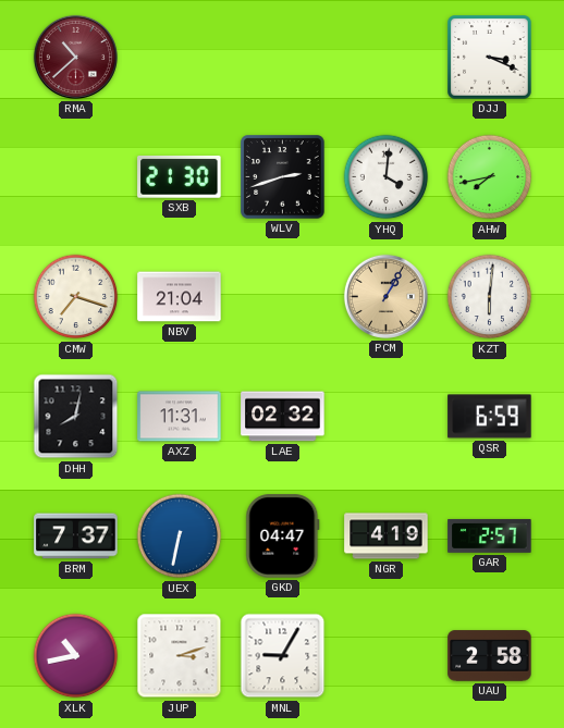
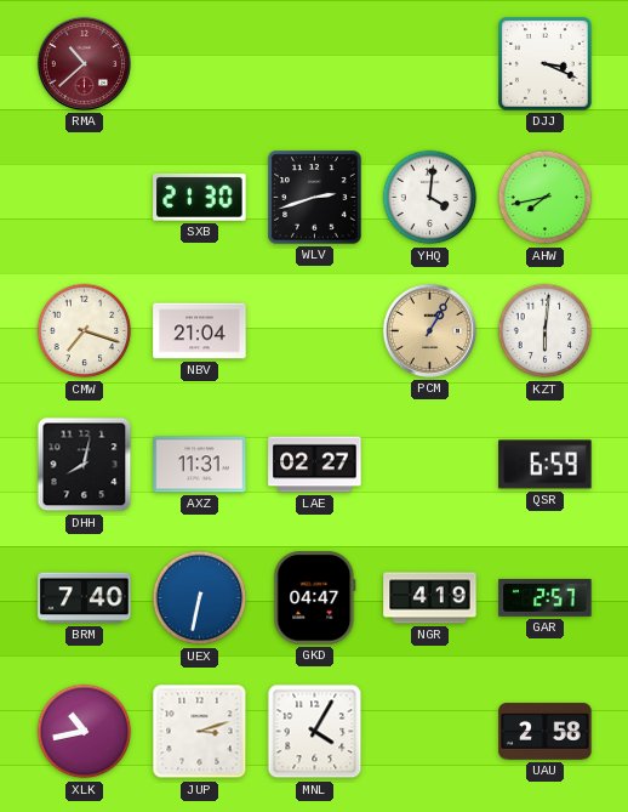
LAE: 02:32 -> 02:27 (315, 465)
BRM: 7:37 -> 7:40 (85, 598)
MNL: 9:05 -> 4:05 (315, 732)
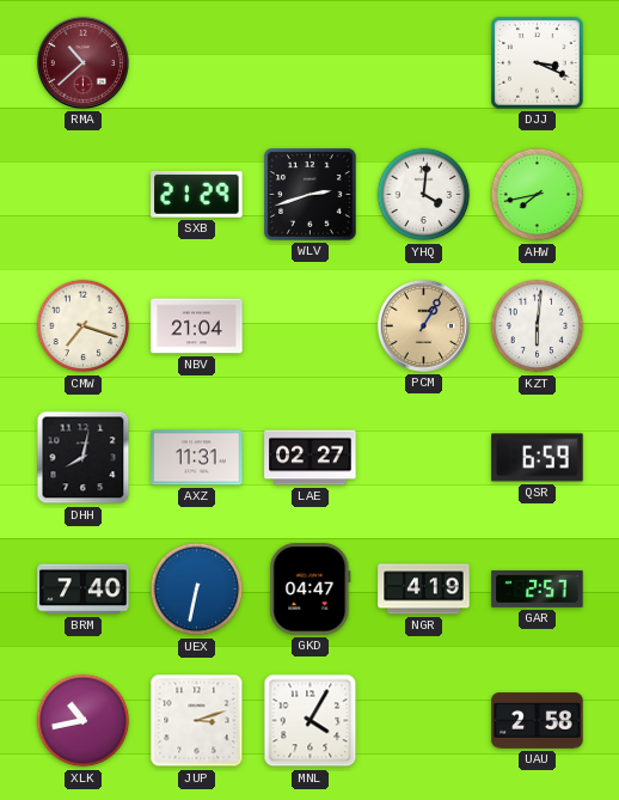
SXB: 21:30 -> 21:29 (197, 195)
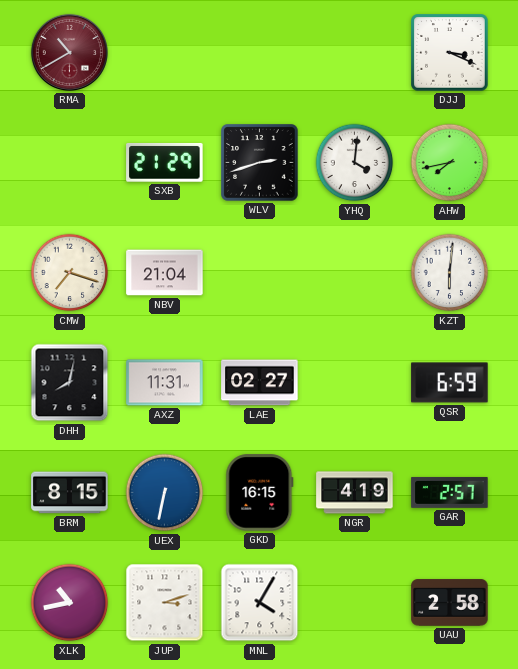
RMA: 10:38 -> 10:40 (69, 52)
PCM: 1:05 -> none (423, 325)
BRM: 7:40 -> 8:15 (70, 493)
GKD: 04:47 -> 16:15 (260, 493)
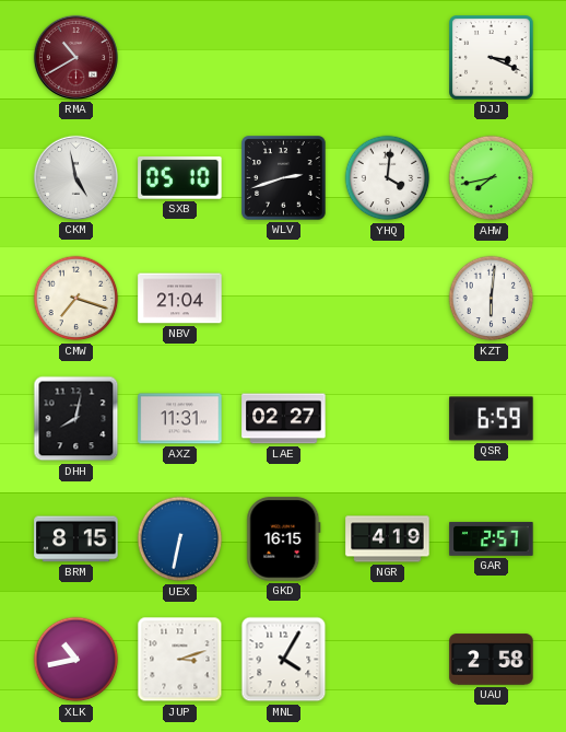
CKM: none -> 4:58 (75, 177)
SXB: 21:29 -> 05:10 (180, 178)
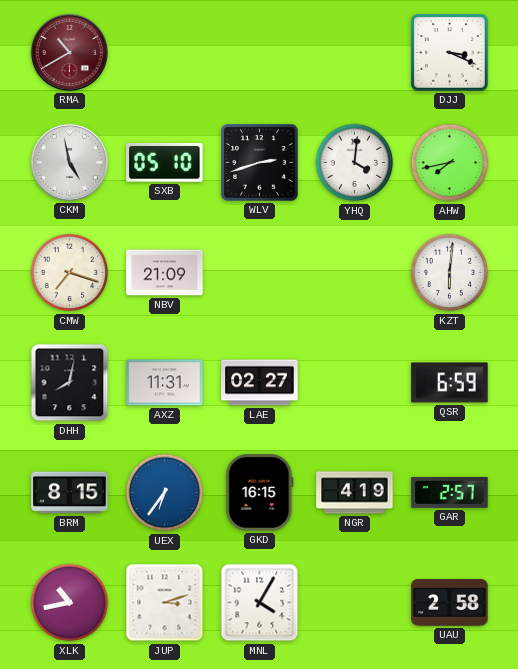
NBV: 21:04 -> 21:09 (165, 273)
UEX: 6:32 -> 6:36 (165, 493)
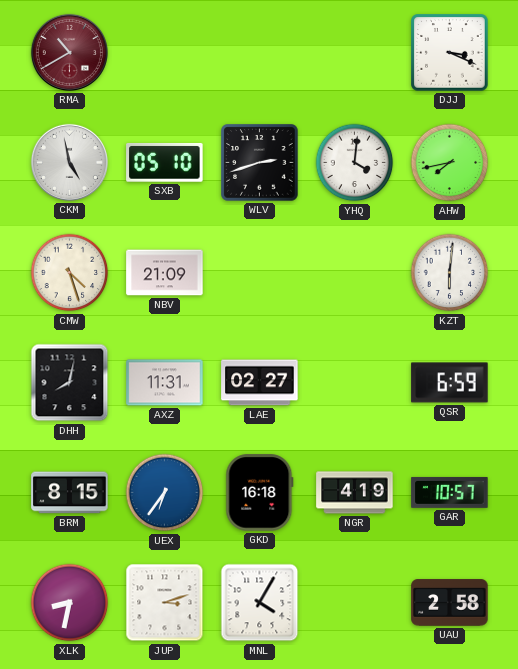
CMW: 7:18 -> 4:27 (70, 273)
GKD: 16:15 -> 16:18 (260, 493)
GAR: 2:57 -> 10:57 (450, 492)
XLK: 10:43 -> 8:32 (70, 603)
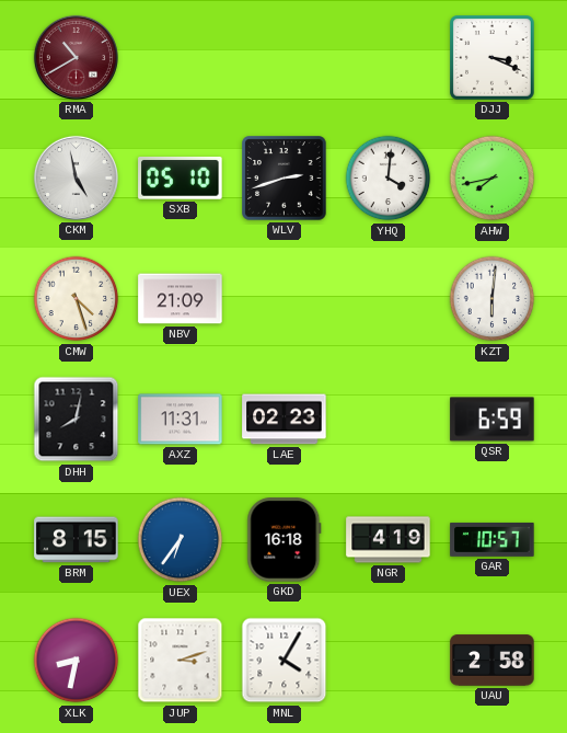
LAE: 02:27 -> 02:23 (285, 420)
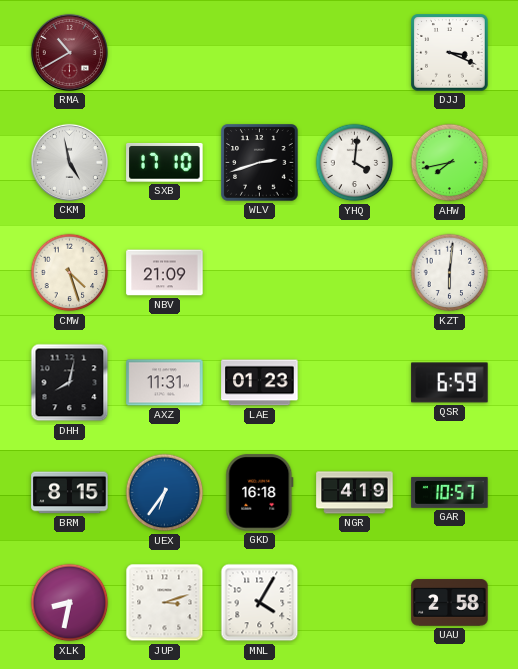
SXB: 05:10 -> 17:10 (165, 163)
LAE: 02:23 -> 01:23 (260, 383)
